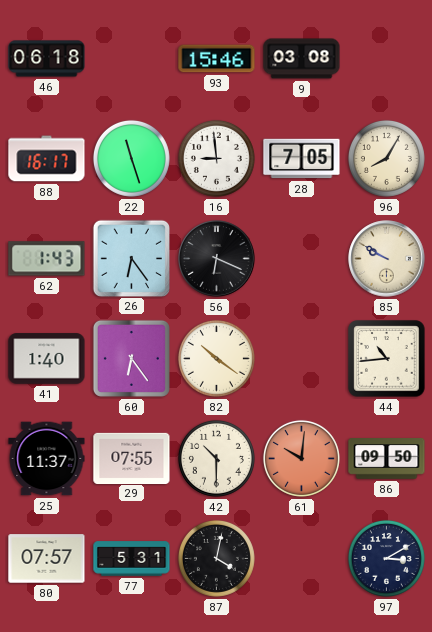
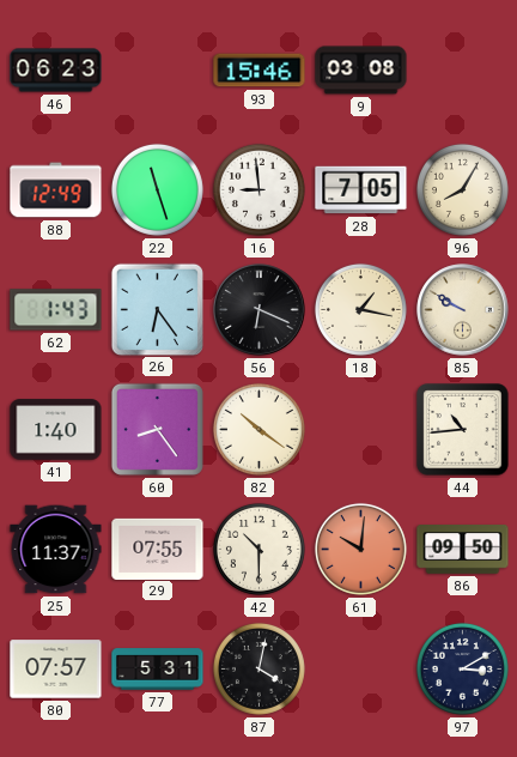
46: 06:18 -> 06:23 (56, 71)
88: 16:17 -> 12:49 (56, 190)
18: none -> 1:17 (360, 309)
60: 6:24 -> 8:24 (157, 429)
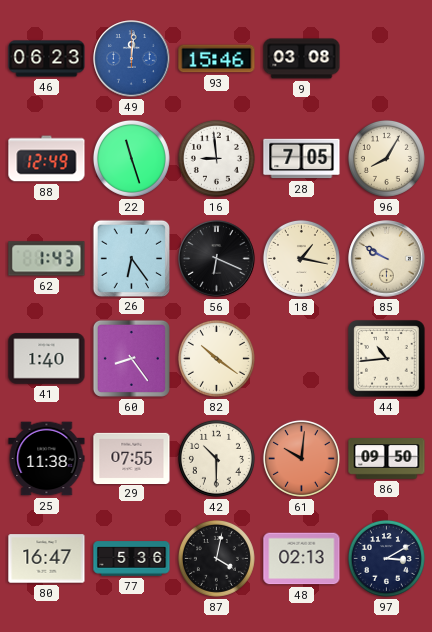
49: none -> 12:01 (132, 59)
25: 11:37 -> 11:38 (47, 459)
80: 07:57 -> 16:47 (47, 559)
77: 5:31 -> 5:36 (132, 559)
48: none -> 02:13 (302, 559)
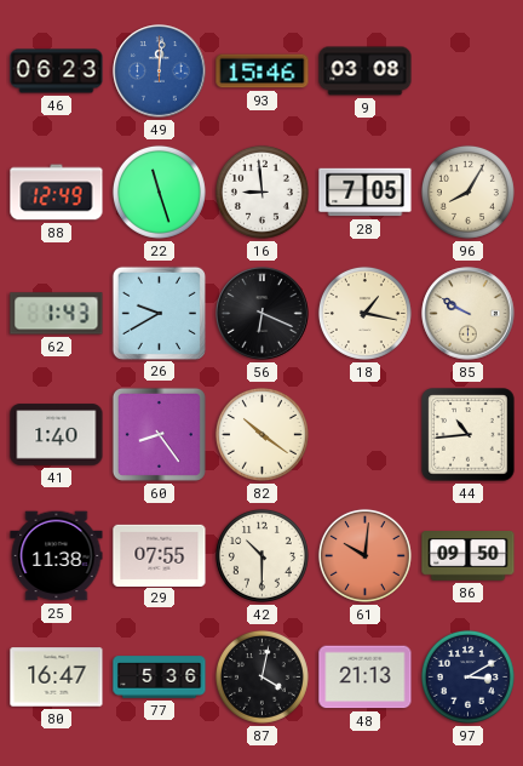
26: 6:24 -> 9:40 (159, 313)
48: 02:13 -> 21:13 (366, 678)
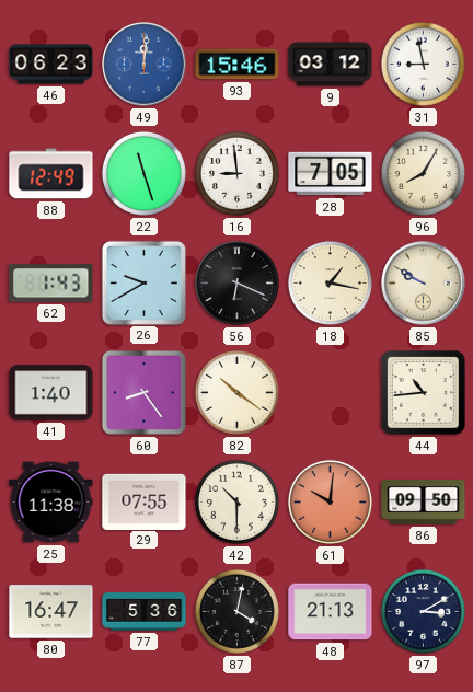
9: 03:08 -> 03:12 (331, 65)
31: none -> 8:58 (423, 64)
